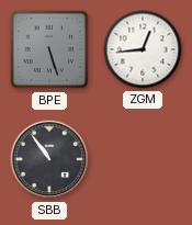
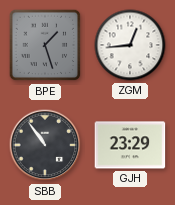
BPE: 5:27 -> 1:27 (45, 45)
GJH: none -> 23:29 (130, 145)
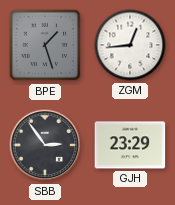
SBB: 10:54 -> 2:54 (45, 145)
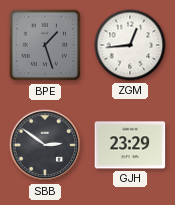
SBB: 2:54 -> 2:51 (45, 145)
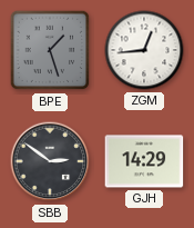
GJH: 23:29 -> 14:29 (144, 161)
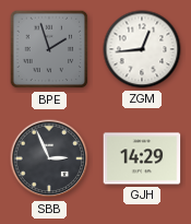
BPE: 1:27 -> 1:57 (49, 49)
SBB: 2:51 -> 2:56 (49, 158)
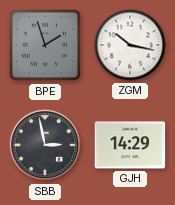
ZGM: 12:44 -> 10:17 (130, 45)
SBB: 2:56 -> 2:58 (45, 145)
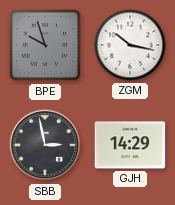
BPE: 1:57 -> 9:57 (45, 45)
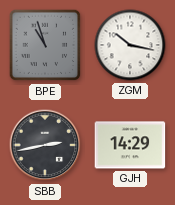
BPE: 9:57 -> 10:57 (45, 45)
SBB: 2:58 -> 2:43 (45, 145)
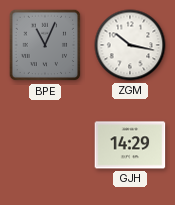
BPE: 10:57 -> 11:04 (45, 45)
SBB: 2:43 -> none (45, 145)
